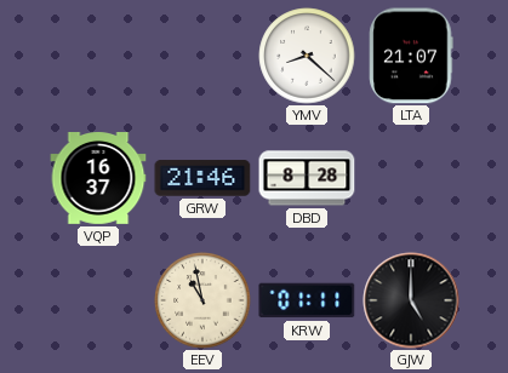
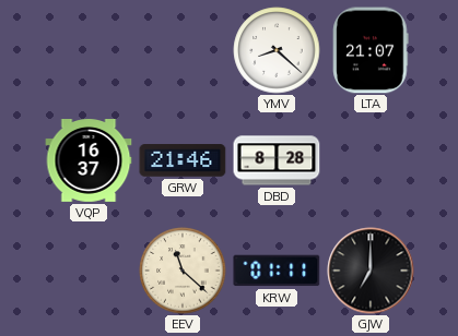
EEV: 10:58 -> 11:22 (183, 271)
GJW: 5:00 -> 7:00 (371, 271)
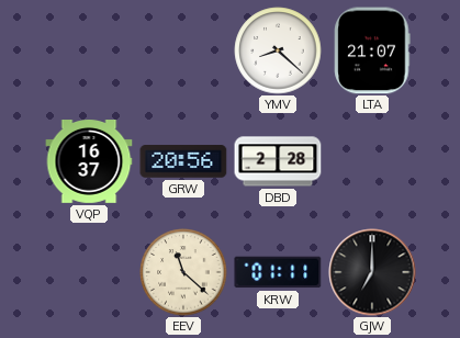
GRW: 21:46 -> 20:56 (183, 161)
DBD: 8:28 -> 2:28 (278, 161)
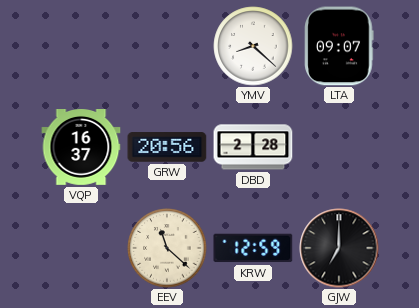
LTA: 21:07 -> 09:07 (339, 46)
KRW: 01:11 -> 12:59 (253, 248)
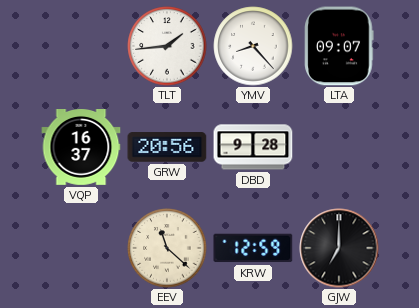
TLT: none -> 1:44 (167, 46)
YMV: 8:22 -> 8:23 (253, 46)
DBD: 2:28 -> 9:28 (253, 147)
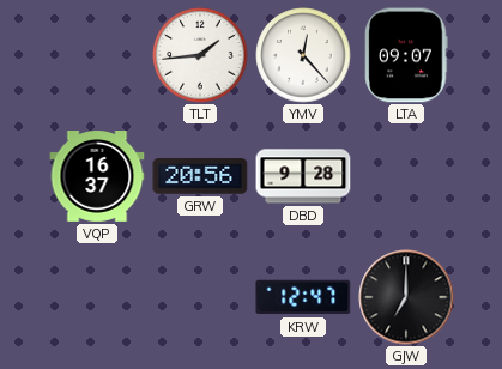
YMV: 8:23 -> 12:23 (303, 55)
EEV: 11:22 -> none (167, 248)
KRW: 12:59 -> 12:47 (303, 297)
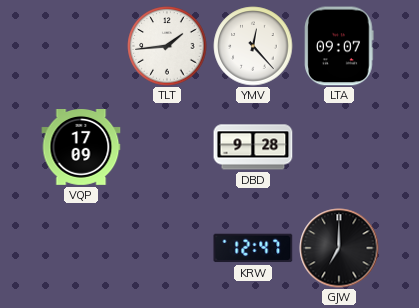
VQP: 16:37 -> 17:09 (81, 148)
GRW: 20:56 -> none (200, 176)
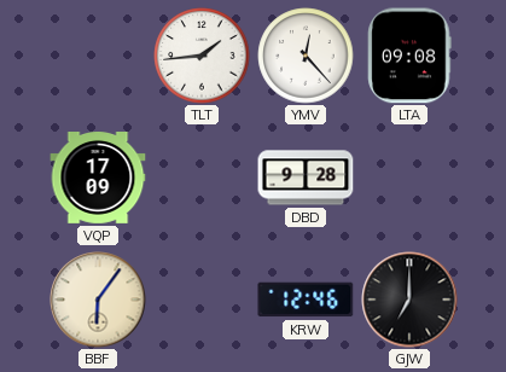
LTA: 09:07 -> 09:08 (409, 56)
BBF: none -> 6:06 (98, 300)
KRW: 12:47 -> 12:46 (306, 300)
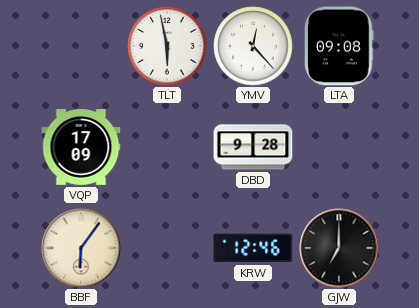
TLT: 1:44 -> 5:58 (167, 46)
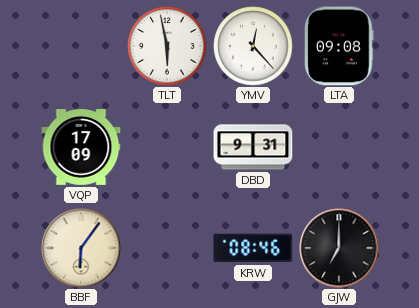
DBD: 9:28 -> 9:31 (253, 147)
KRW: 12:46 -> 08:46 (253, 248)
